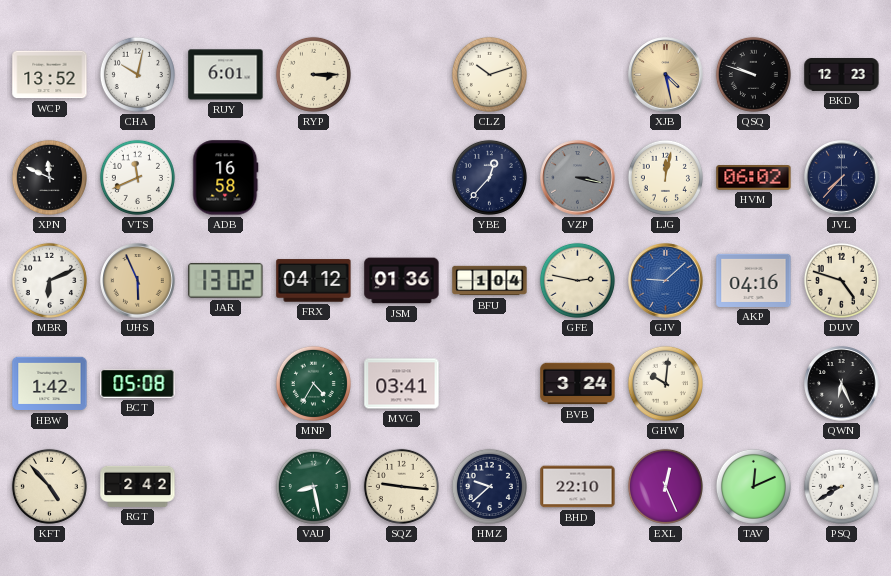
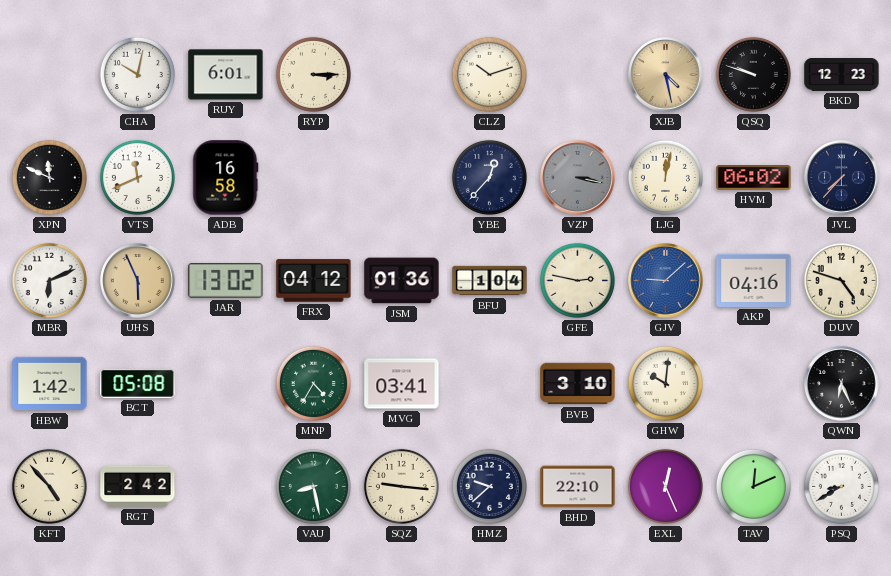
WCP: 13:52 -> none (50, 75)
BVB: 3:24 -> 3:10 (578, 384)
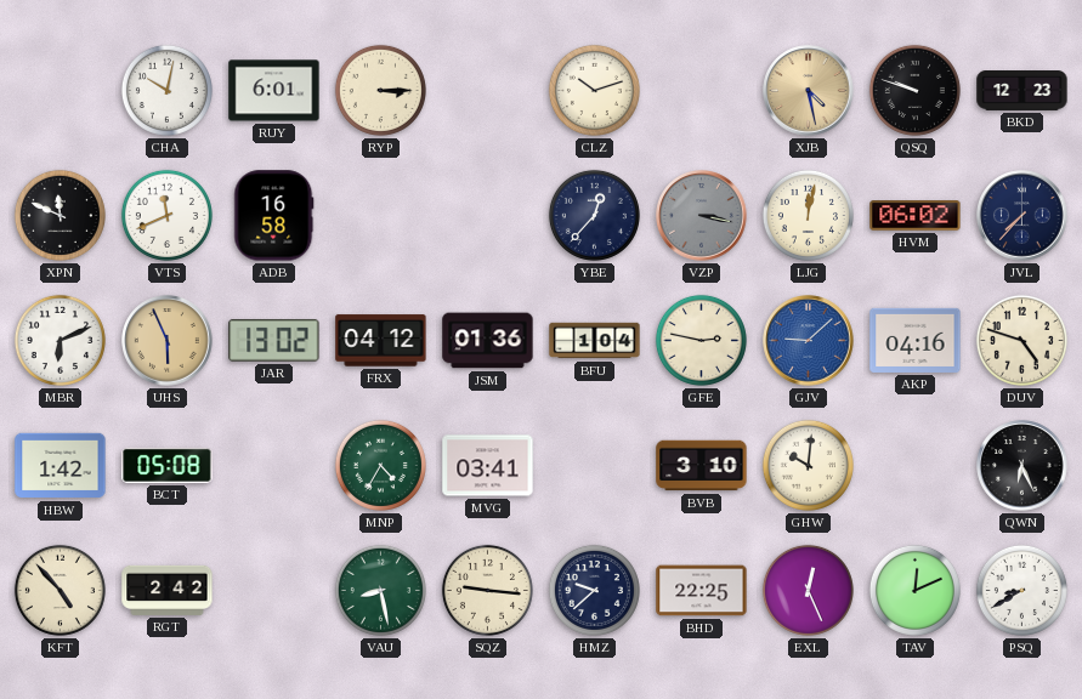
BHD: 22:10 -> 22:25 (702, 591)
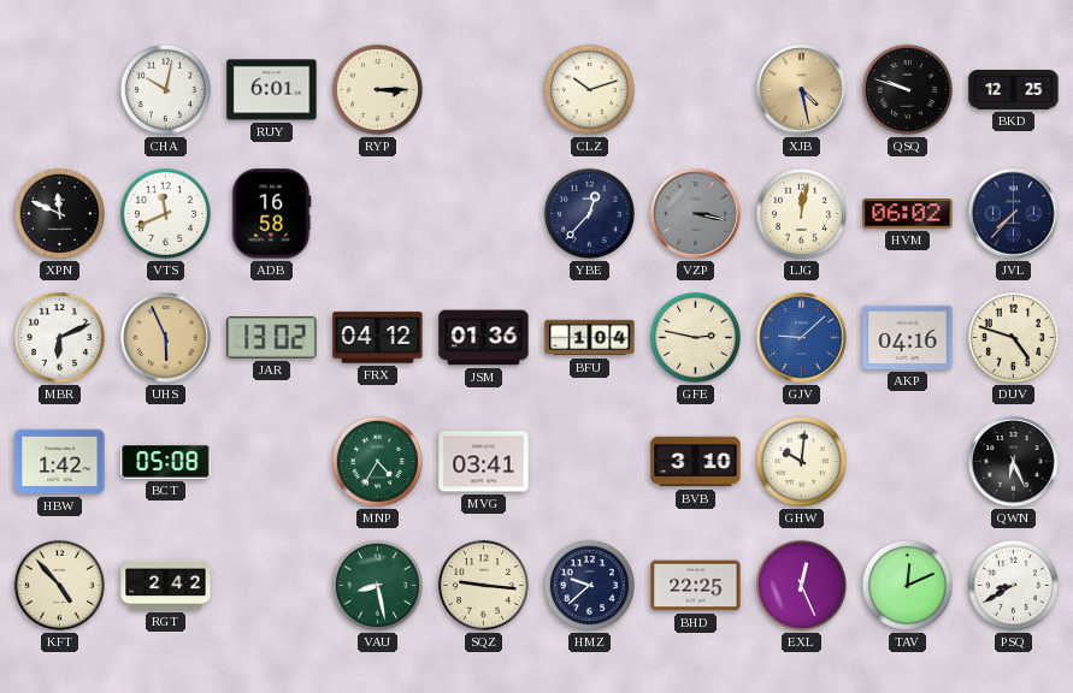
BKD: 12:23 -> 12:25 (1014, 90)
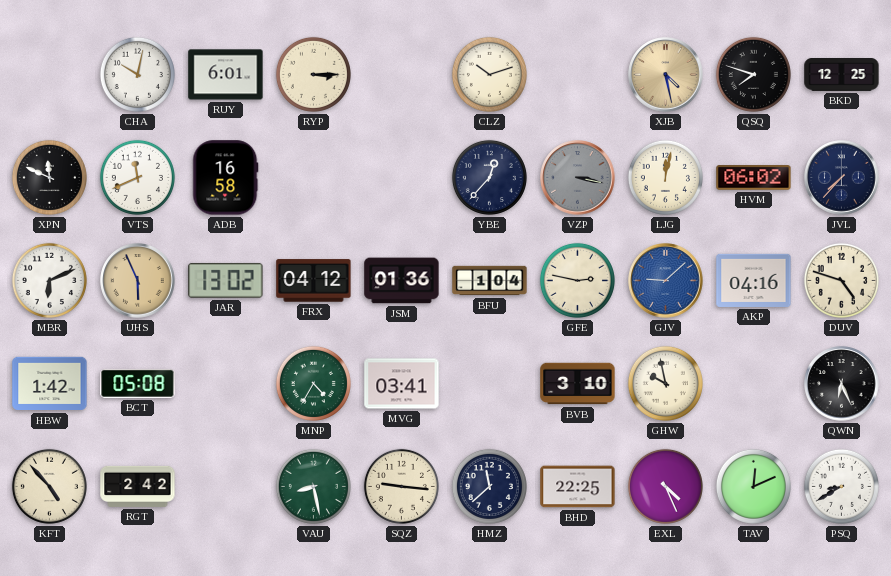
QSQ: 9:48 -> 7:48 (753, 74)
GHW: 10:01 -> 9:58 (665, 383)
HMZ: 9:38 -> 11:38 (489, 486)
EXL: 12:26 -> 4:26 (665, 486)
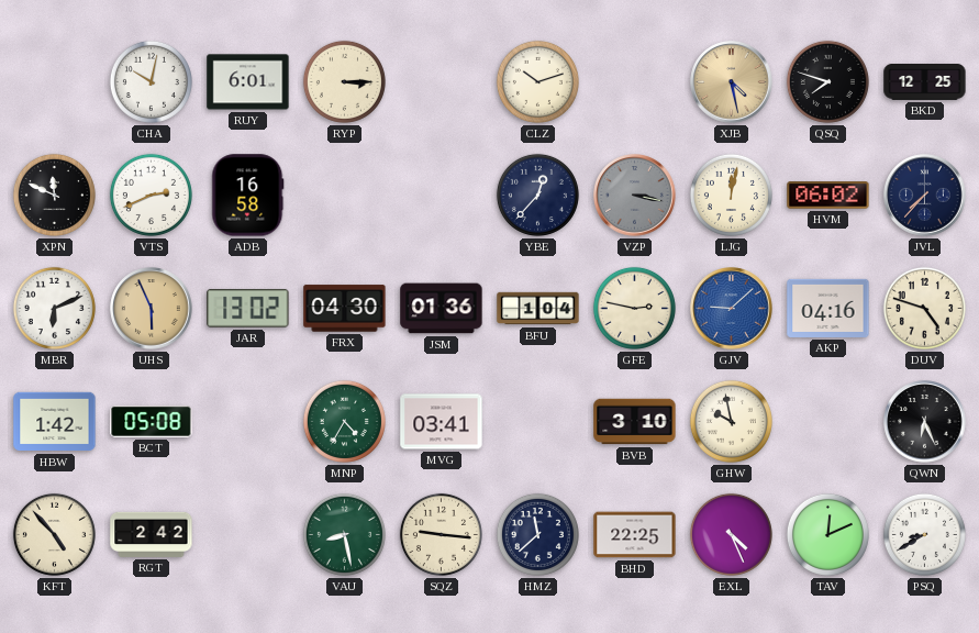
VTS: 11:41 -> 2:41 (151, 195)
FRX: 04:12 -> 04:30 (345, 309)
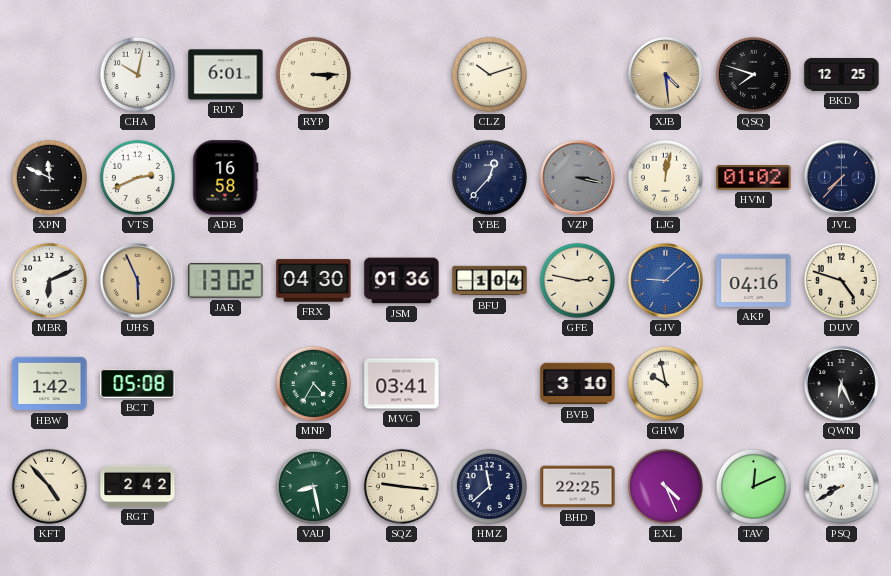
XJB: 4:28 -> 4:29 (666, 75)
HVM: 06:02 -> 01:02 (754, 178)
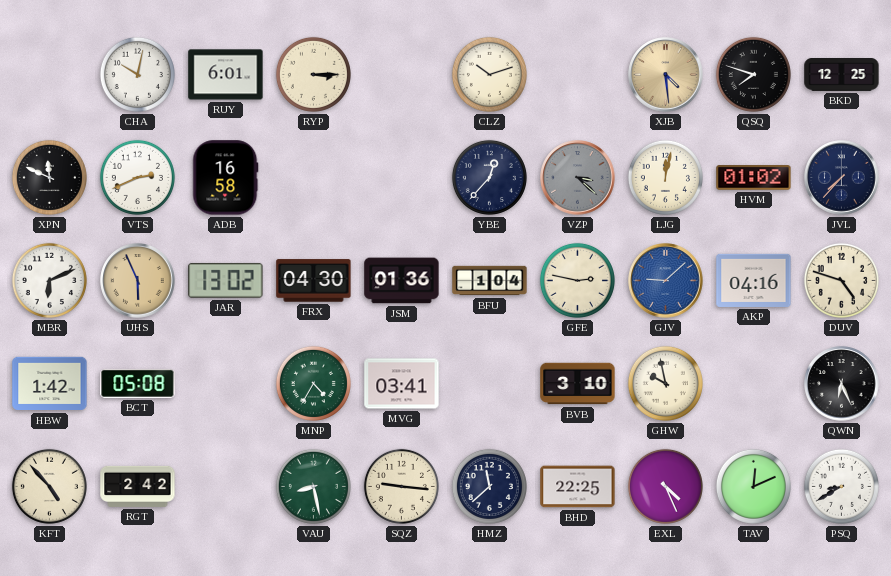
VZP: 3:17 -> 3:22 (578, 178)
